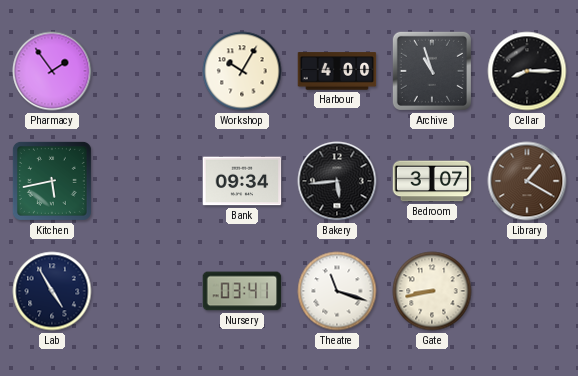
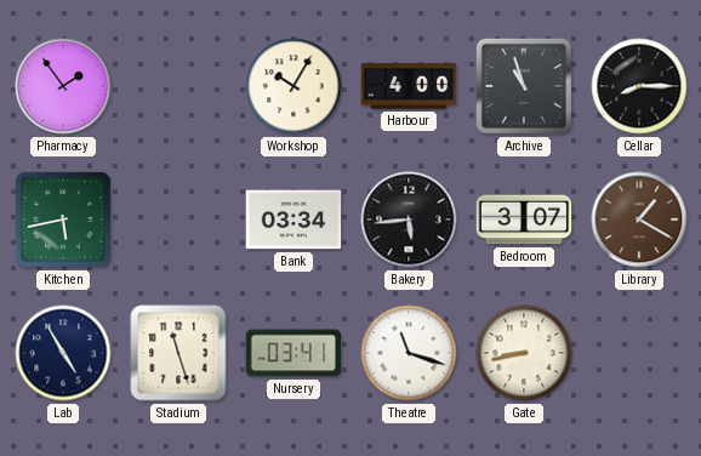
Bank: 09:34 -> 03:34 (293, 220)
Stadium: none -> 11:27 (178, 353)
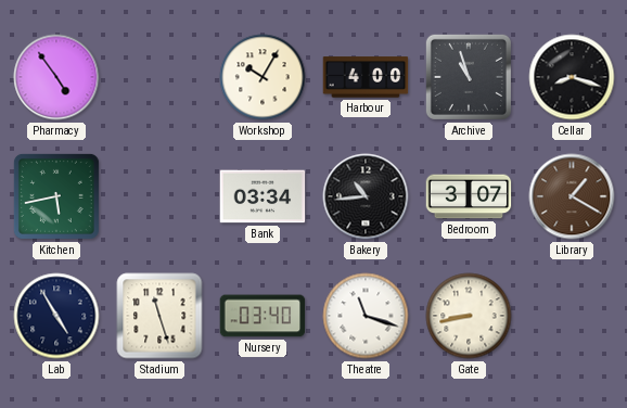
Pharmacy: 1:54 -> 4:54 (56, 77)
Cellar: 8:15 -> 8:18 (572, 77)
Bakery: 5:44 -> 10:44 (366, 196)
Nursery: 03:41 -> 03:40 (263, 316)
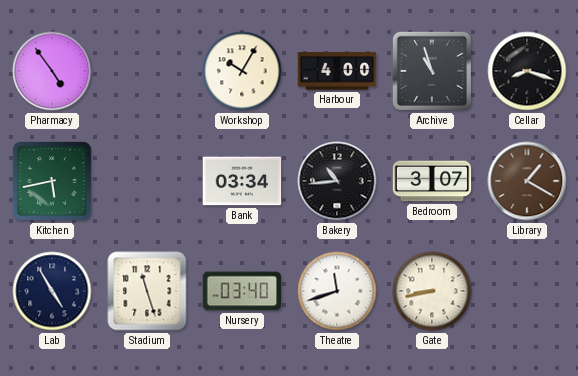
Theatre: 11:18 -> 11:42 (337, 291)
